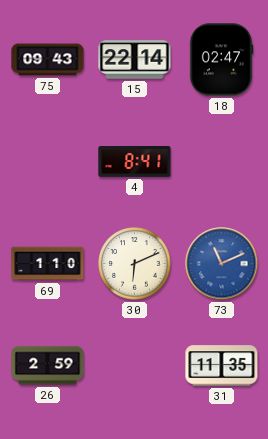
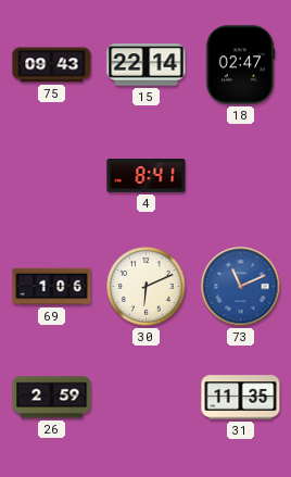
69: 1:10 -> 1:06 (52, 287)
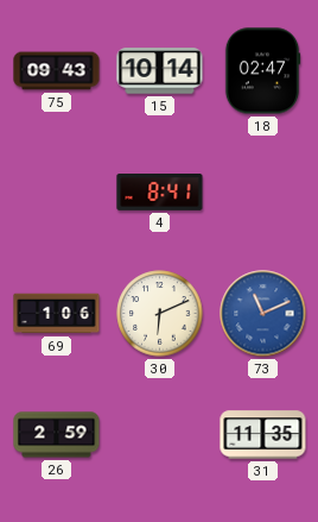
15: 22:14 -> 10:14 (160, 71)
